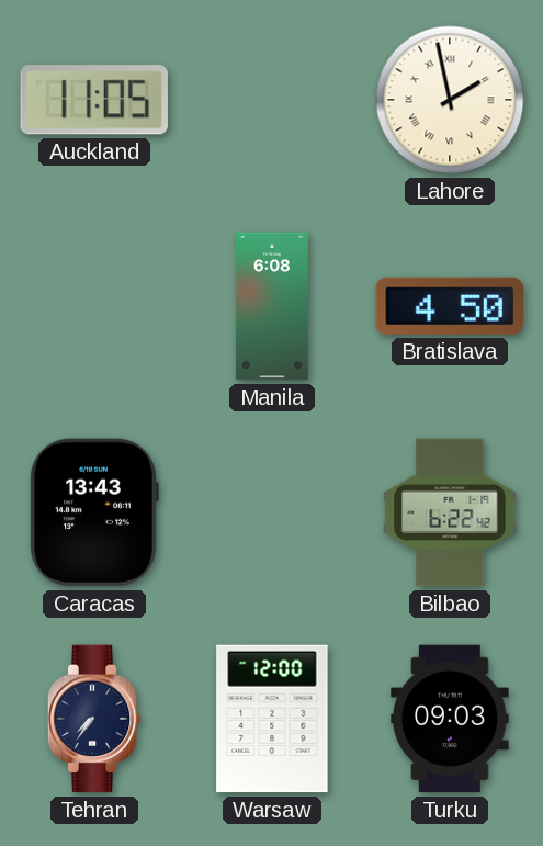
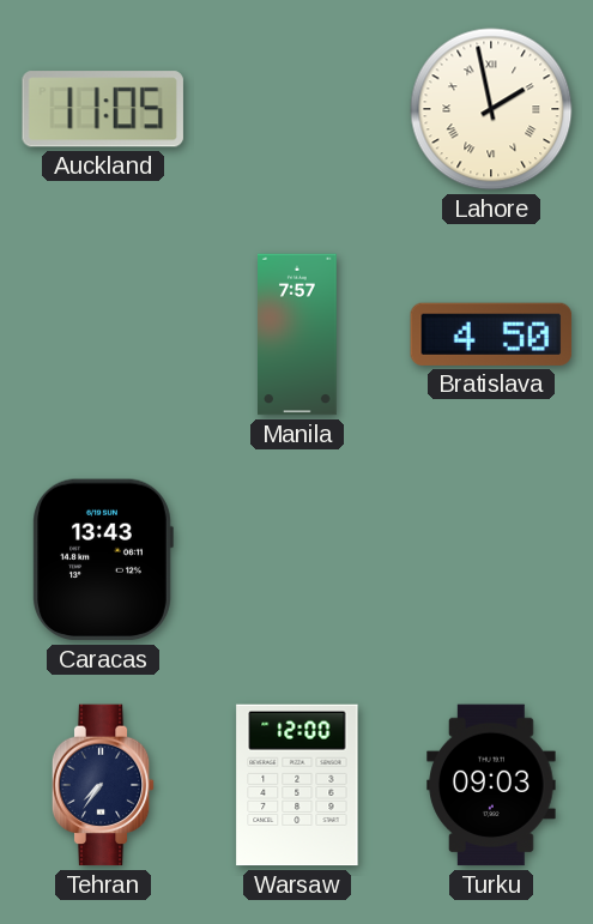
Manila: 6:08 -> 7:57 (298, 334)
Bilbao: 6:22 -> none (450, 512)
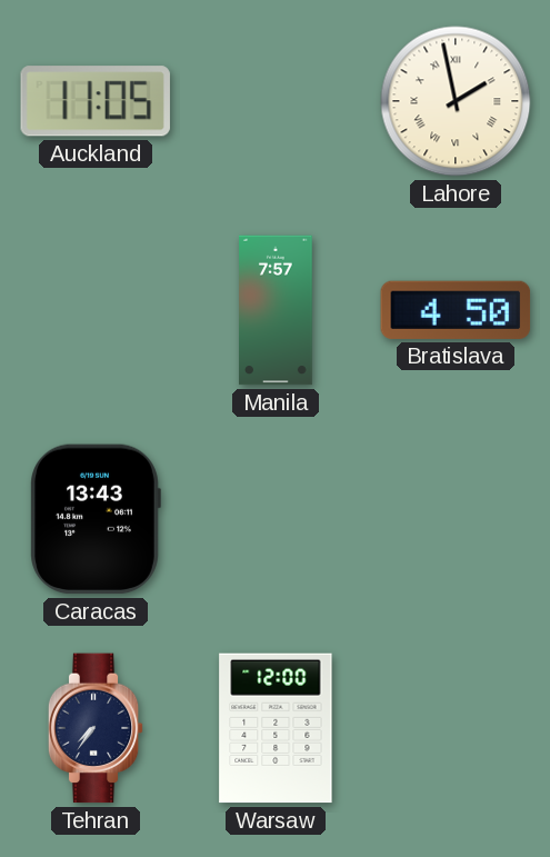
Turku: 09:03 -> none (491, 785)
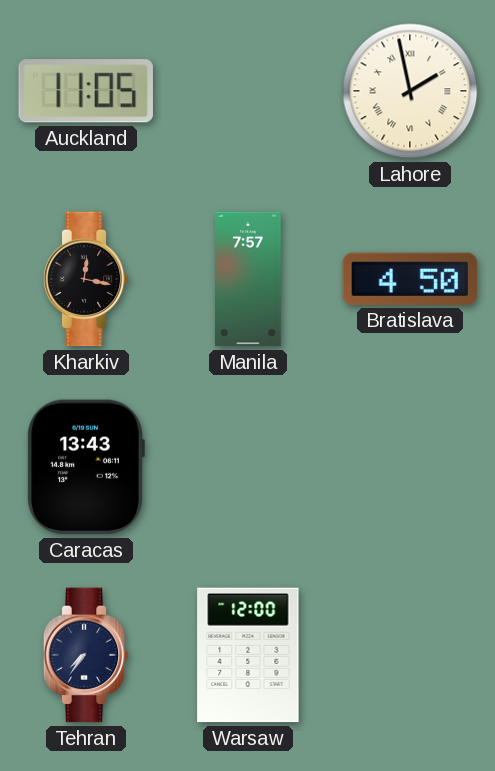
Kharkiv: none -> 12:17 (86, 279)
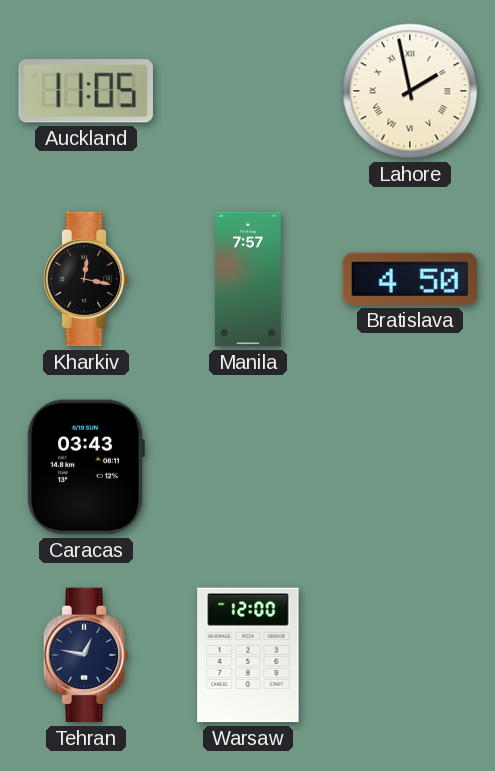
Caracas: 13:43 -> 03:43 (86, 467)
Tehran: 7:36 -> 12:47 (86, 655)
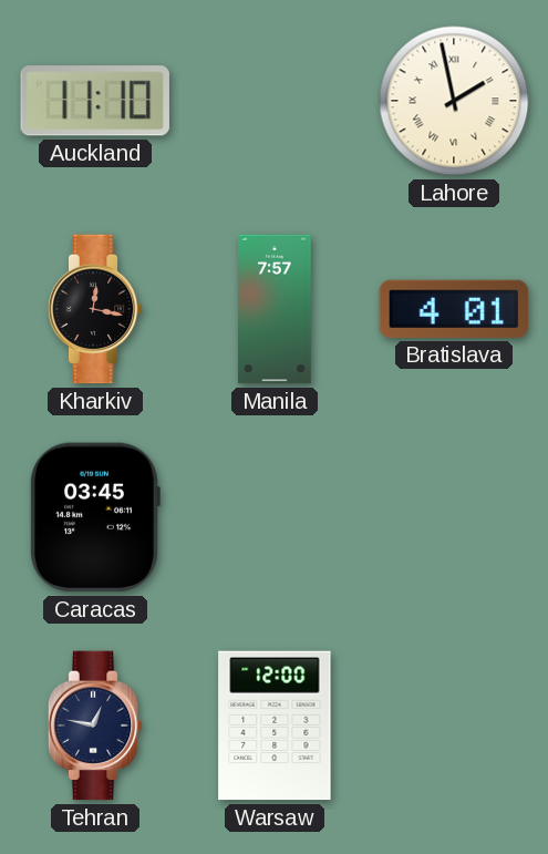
Auckland: 11:05 -> 11:10 (95, 101)
Bratislava: 4:50 -> 4:01 (454, 309)
Caracas: 03:43 -> 03:45 (95, 517)
